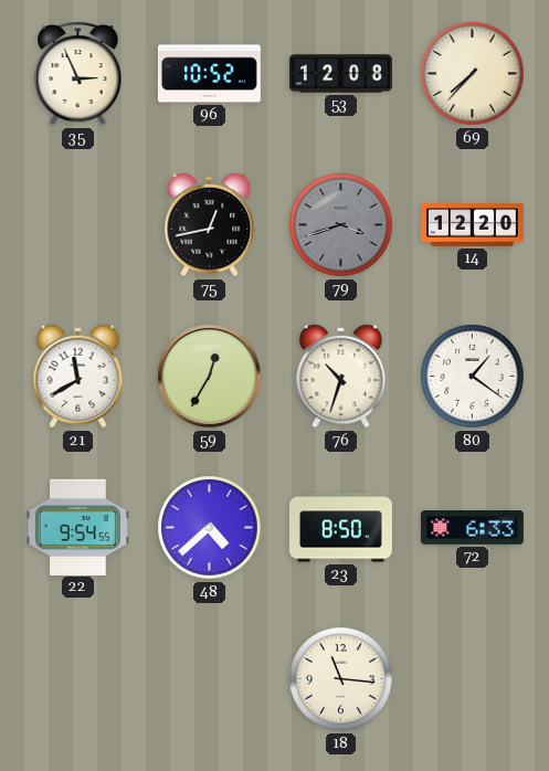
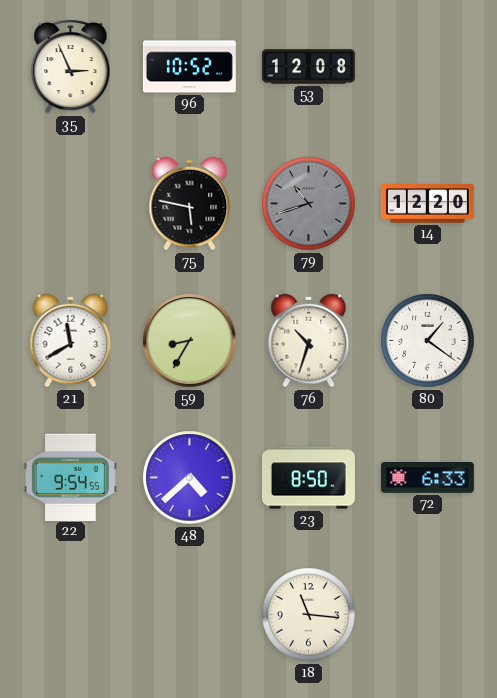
69: 7:37 -> none (473, 74)
75: 12:43 -> 5:47 (190, 204)
79: 3:42 -> 10:42 (309, 204)
59: 12:35 -> 8:35 (190, 341)
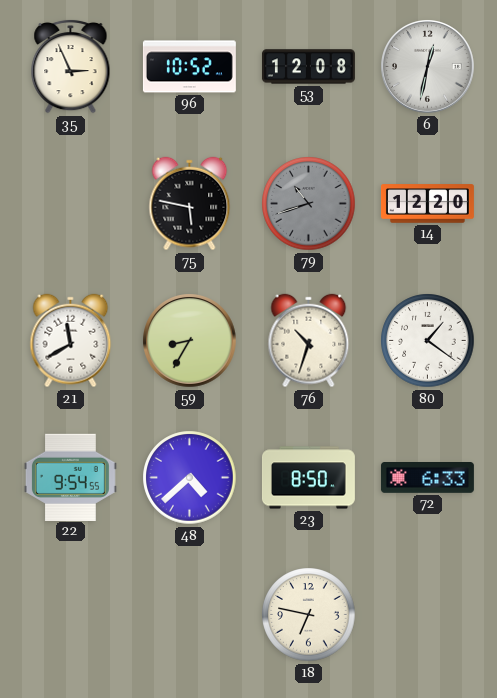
6: none -> 12:32 (428, 67)
18: 11:16 -> 6:47 (309, 615)
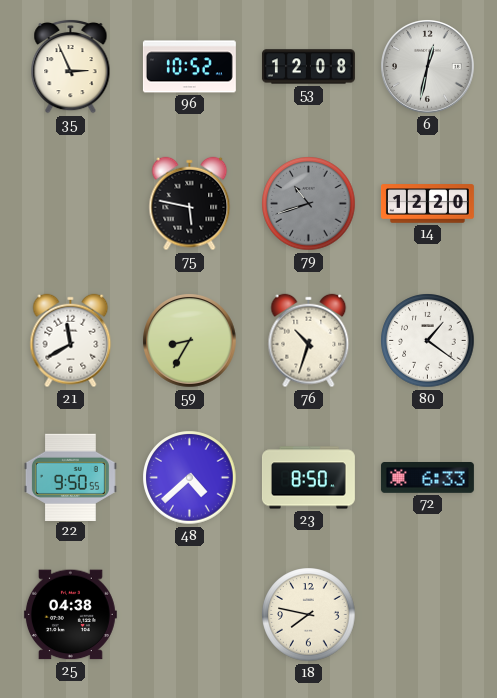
22: 9:54 -> 9:50 (70, 477)
25: none -> 04:38 (70, 615)
18: 6:47 -> 7:47 (309, 615)
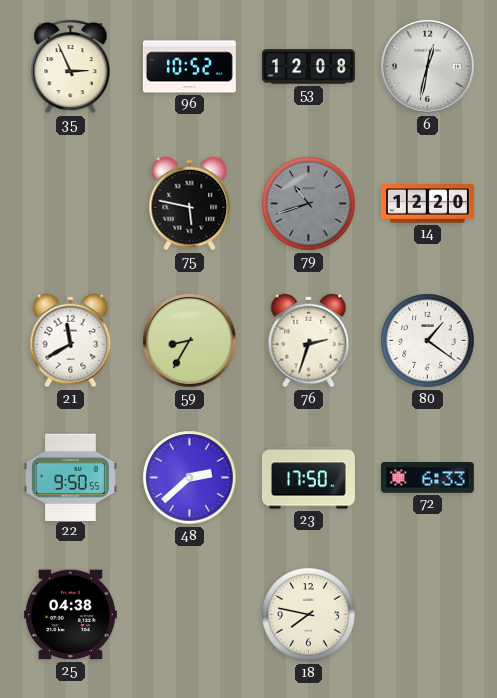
76: 10:33 -> 2:33 (309, 341)
48: 4:38 -> 2:38 (190, 478)
23: 8:50 -> 17:50 (308, 478)
